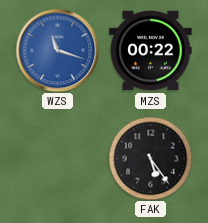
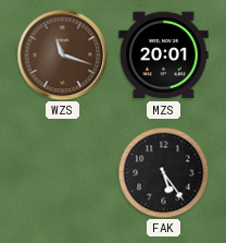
WZS dial: blue -> brown (62, 54)
MZS: 00:22 -> 20:01 (164, 56)
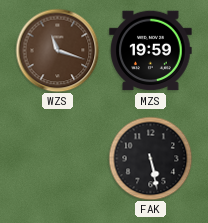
MZS: 20:01 -> 19:59 (151, 51)
FAK: 5:24 -> 5:28 (150, 158)
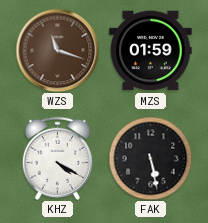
MZS: 19:59 -> 01:59 (151, 51)
KHZ: none -> 4:20 (57, 158)
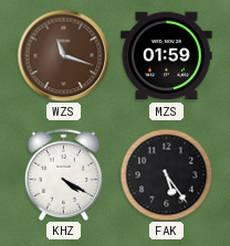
FAK: 5:28 -> 5:24 (166, 174)
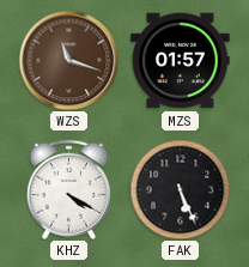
MZS: 01:59 -> 01:57 (181, 61)
FAK: 5:24 -> 5:26 (180, 189)
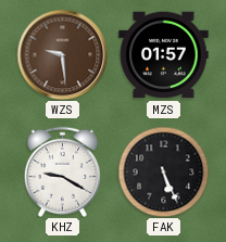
WZS: 11:18 -> 9:29 (62, 54)
KHZ: 4:20 -> 9:20 (62, 171)
